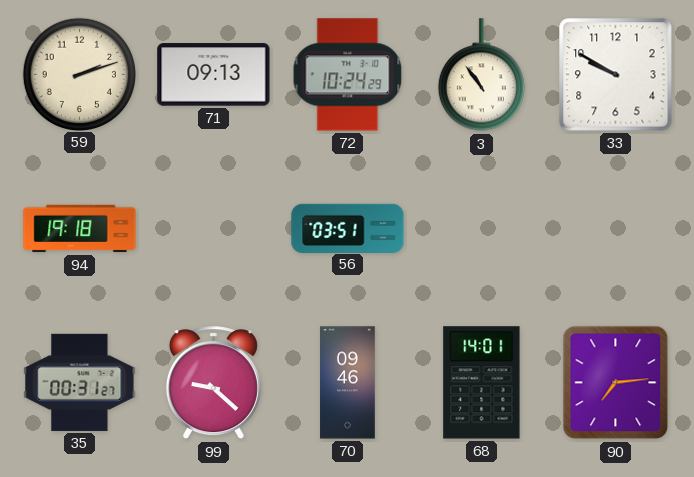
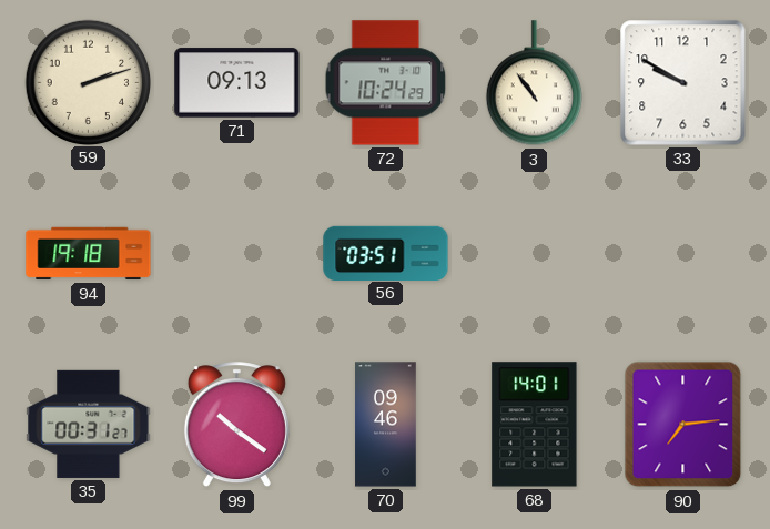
99: 9:22 -> 10:21 (236, 425)
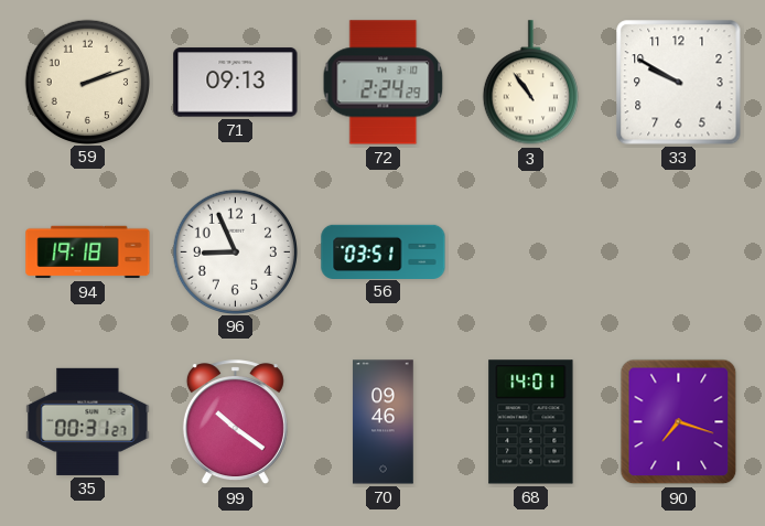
72: 10:24 -> 2:24 (384, 83)
96: none -> 8:56 (235, 251)
90: 7:14 -> 7:18 (679, 422)
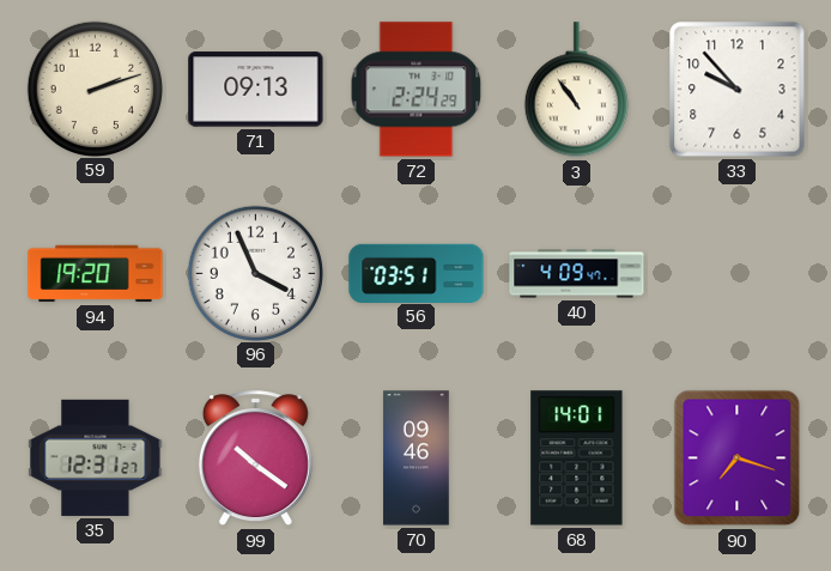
33: 9:50 -> 9:53 (738, 90)
94: 19:18 -> 19:20 (96, 274)
96: 8:56 -> 3:56 (255, 273)
40: none -> 4:09 (577, 274)
35: 00:31 -> 12:31 (96, 457)
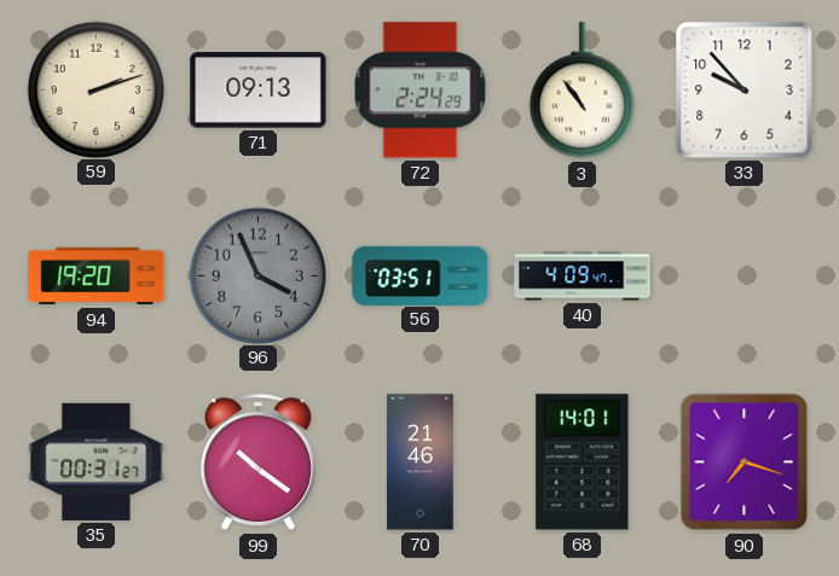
96 dial: white -> grey (258, 275)
35: 12:31 -> 00:31 (97, 461)
70: 09:46 -> 21:46 (421, 462)
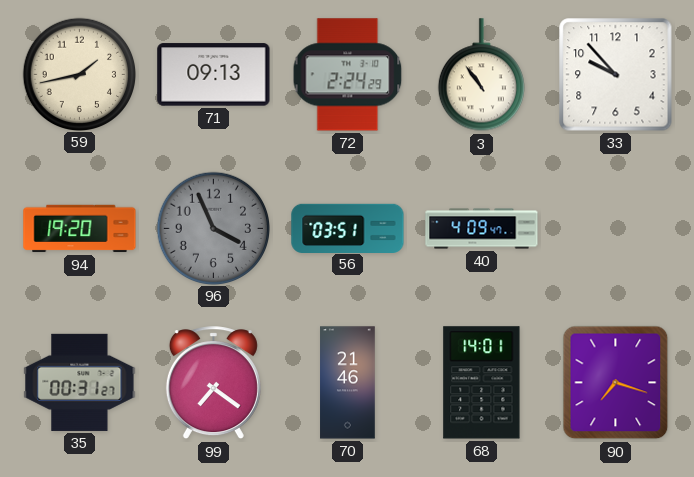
59: 2:12 -> 1:43 (79, 74)
99: 10:21 -> 7:21 (213, 383)
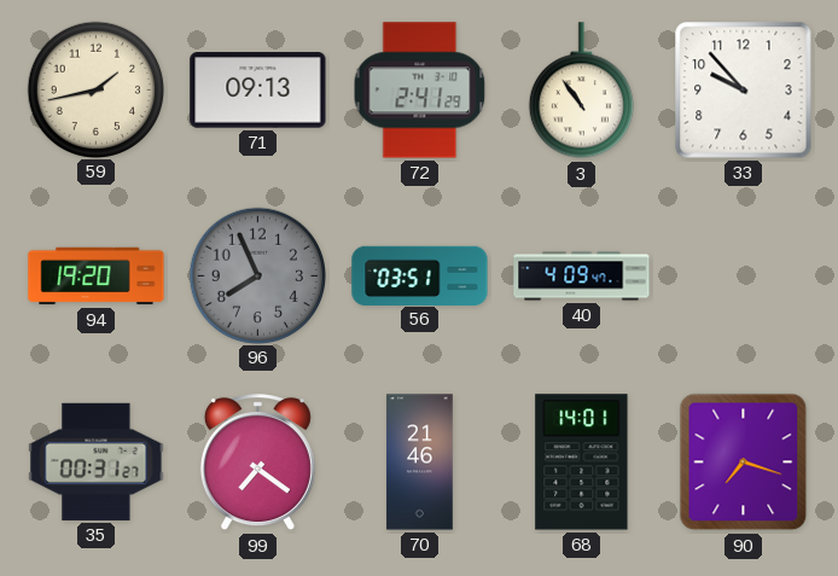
72: 2:24 -> 2:41 (420, 91)
96: 3:56 -> 7:56 (257, 275)
